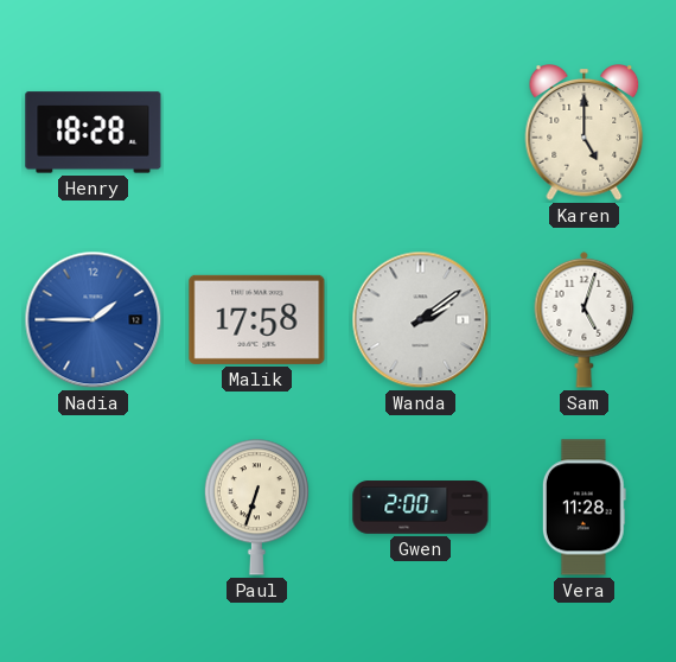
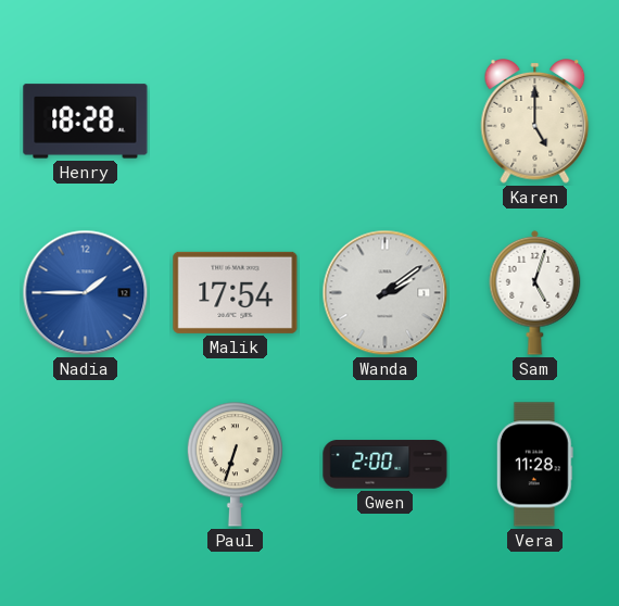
Malik: 17:58 -> 17:54 (236, 292)
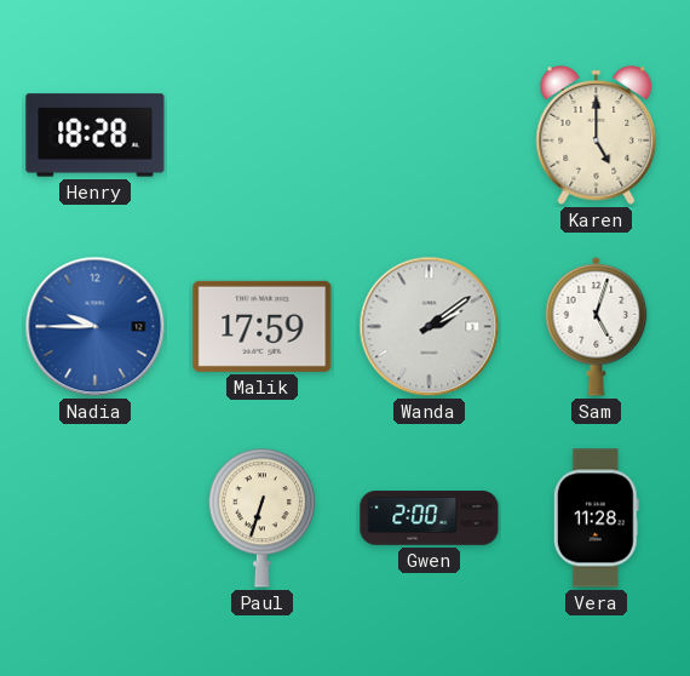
Nadia: 1:45 -> 9:45 (96, 327)
Malik: 17:54 -> 17:59 (263, 326)
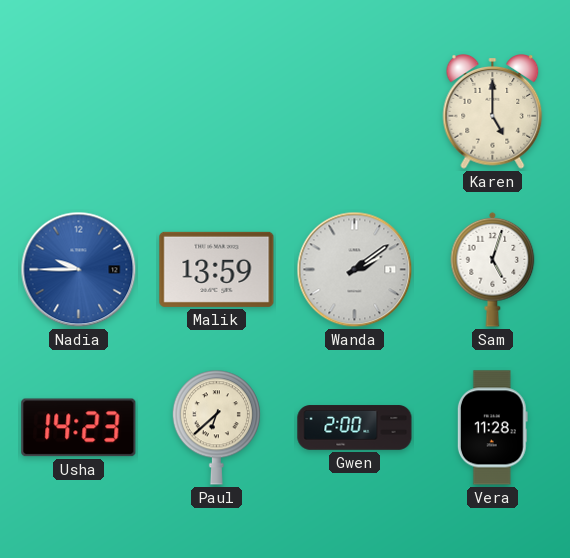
Henry: 18:28 -> none (96, 136)
Malik: 17:59 -> 13:59 (217, 269)
Usha: none -> 14:23 (79, 428)
Paul: 6:33 -> 6:38 (216, 428)
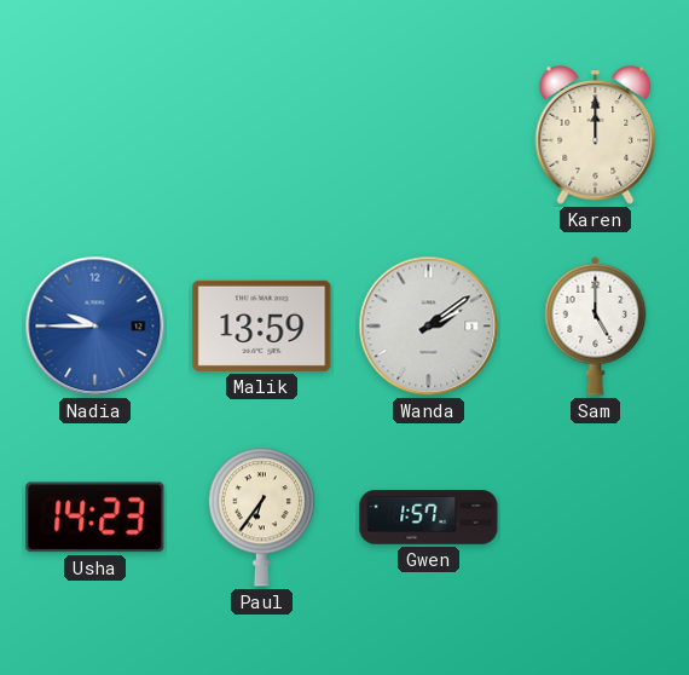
Karen: 5:00 -> 12:00 (596, 135)
Sam: 5:03 -> 5:00 (596, 325)
Paul: 6:38 -> 6:36 (261, 518)
Gwen: 2:00 -> 1:57 (429, 518)
Vera: 11:28 -> none (492, 428)
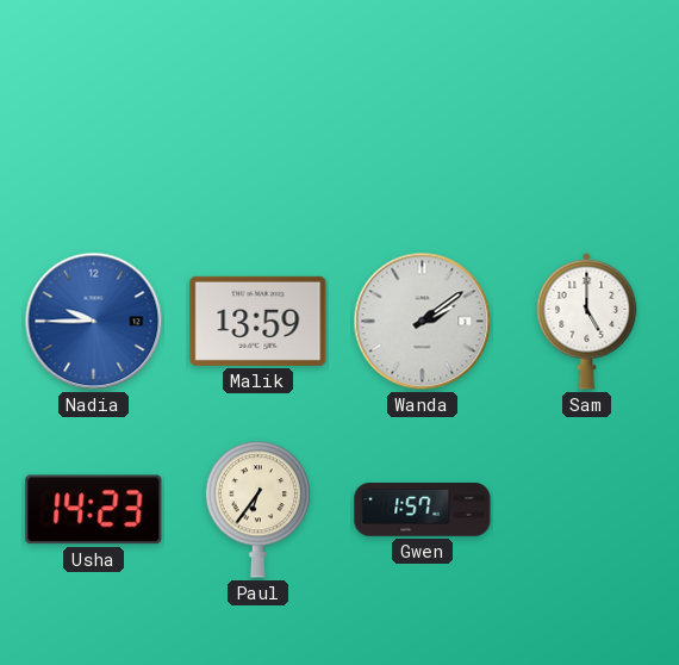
Karen: 12:00 -> none (596, 135)
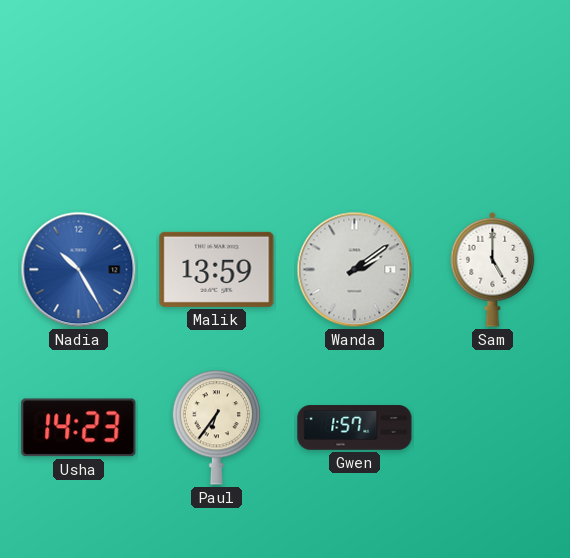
Nadia: 9:45 -> 10:25 (79, 270)
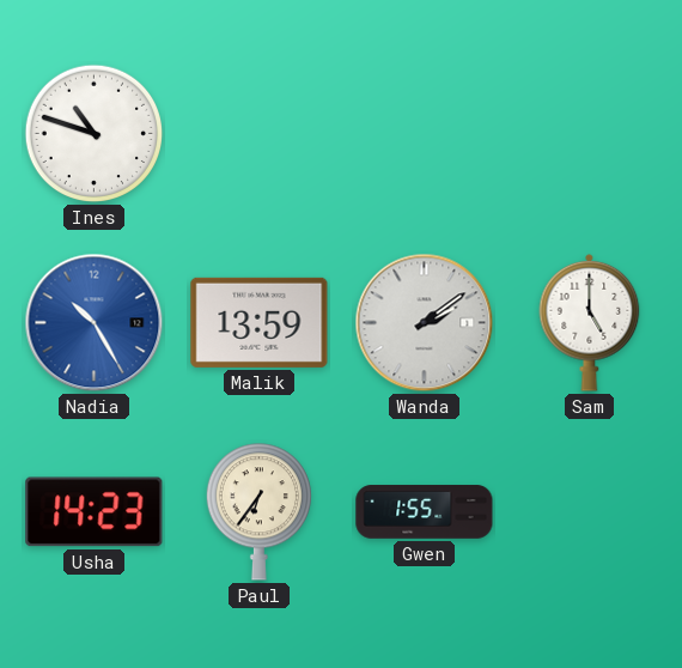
Ines: none -> 10:48 (95, 134)
Gwen: 1:57 -> 1:55 (425, 512)
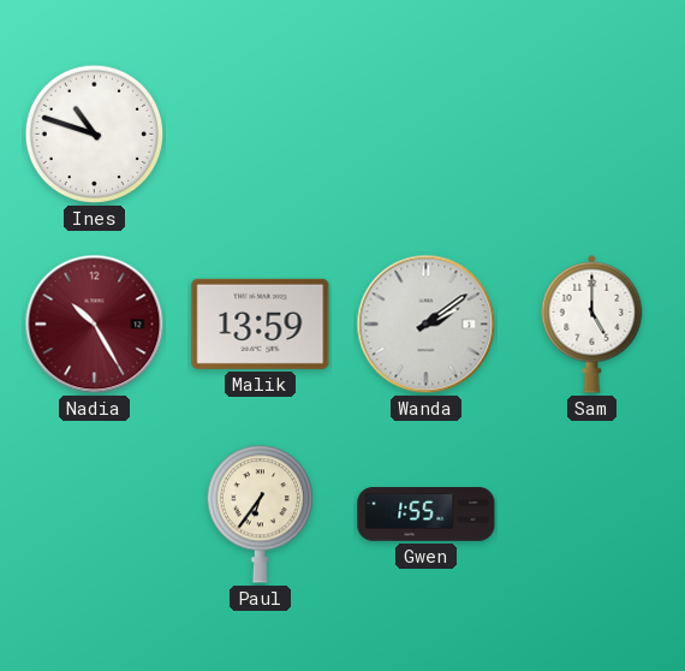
Nadia dial: blue -> burgundy (95, 325)
Usha: 14:23 -> none (95, 512)
